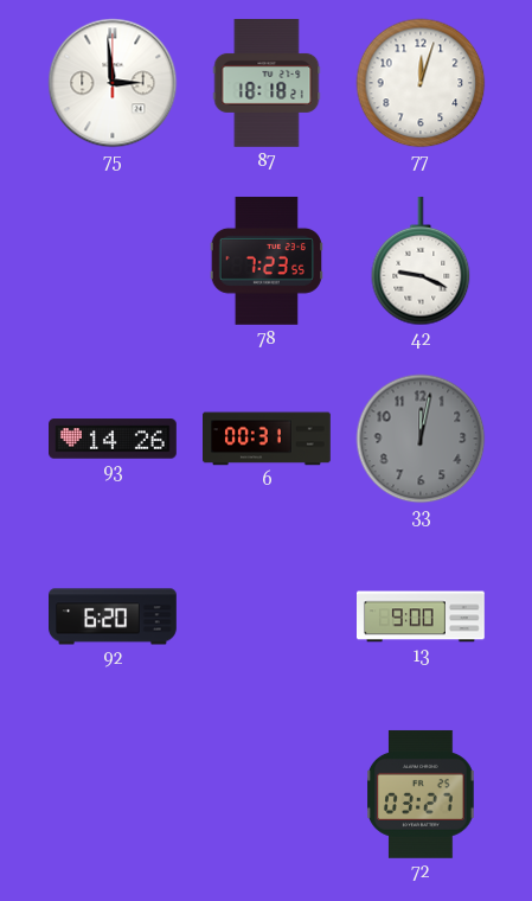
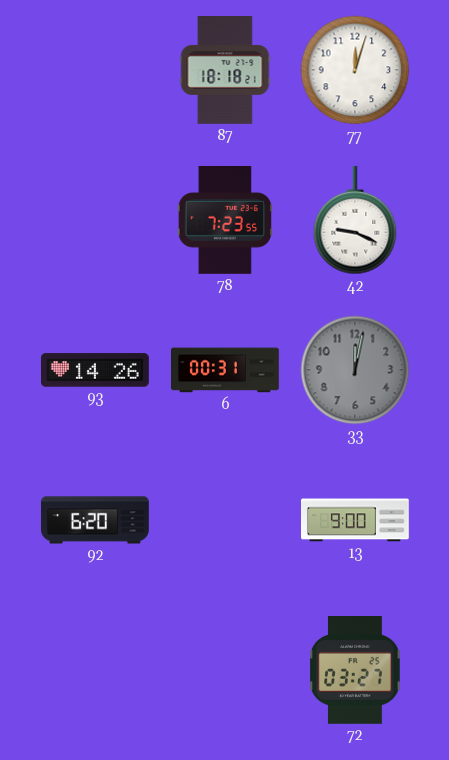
75: 2:59 -> none (113, 83)
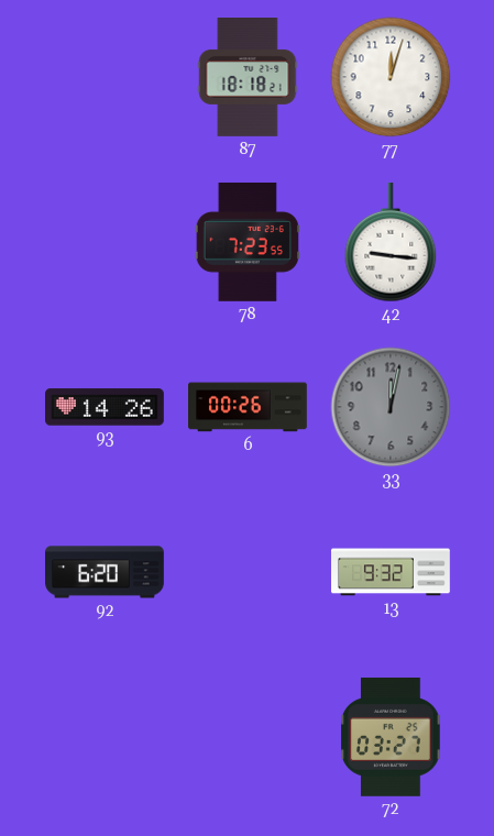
42: 9:19 -> 9:16 (391, 242)
6: 00:31 -> 00:26 (249, 407)
13: 9:00 -> 9:32 (392, 572)
